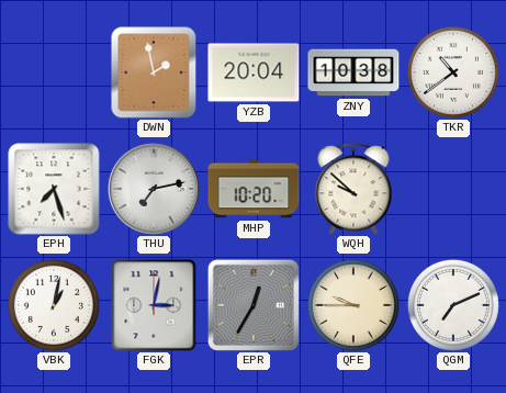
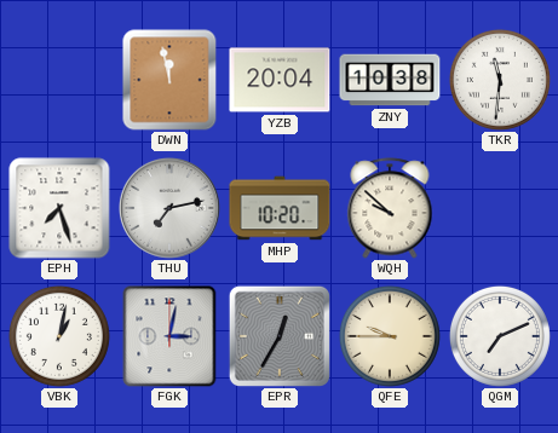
DWN: 1:58 -> 11:58 (169, 80)
TKR: 10:39 -> 11:31 (500, 80)
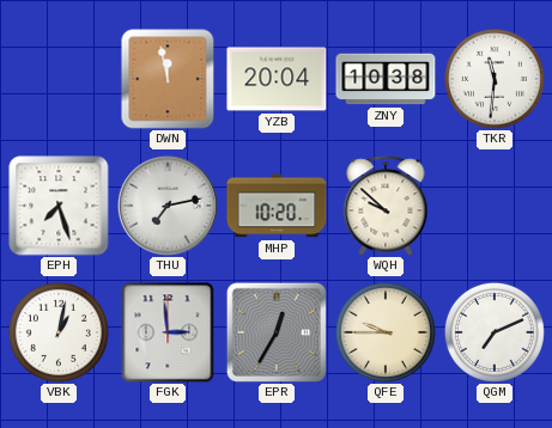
FGK: 3:02 -> 2:59 (168, 332)
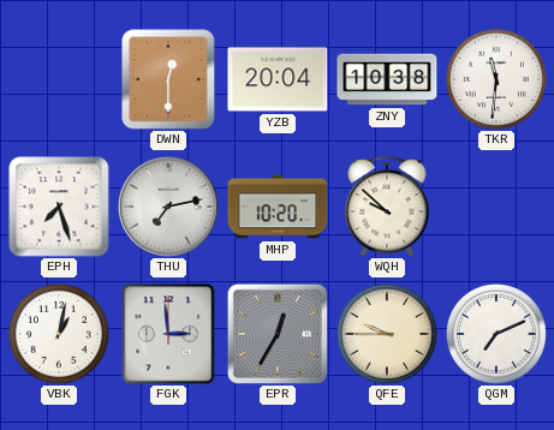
DWN: 11:58 -> 12:30 (168, 79)
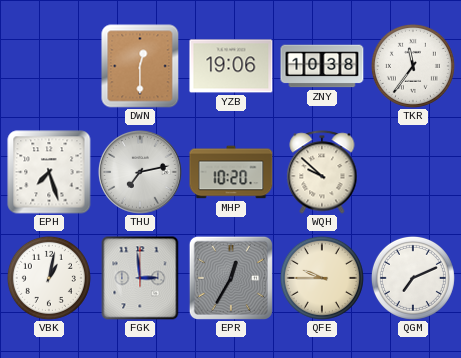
YZB: 20:04 -> 19:06 (231, 66)
TKR: 11:31 -> 11:36 (413, 66)
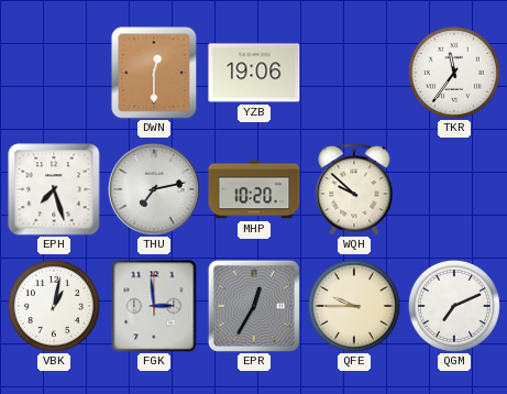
ZNY: 10:38 -> none (322, 66)
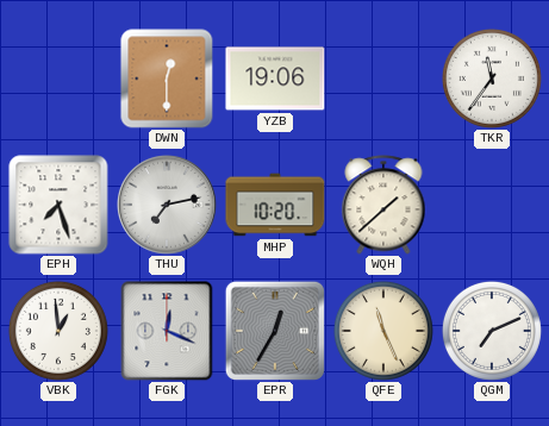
WQH: 9:52 -> 1:38 (383, 205)
VBK: 1:02 -> 12:59 (58, 331)
FGK: 2:59 -> 12:19 (167, 331)
QFE: 9:45 -> 11:26 (383, 331)
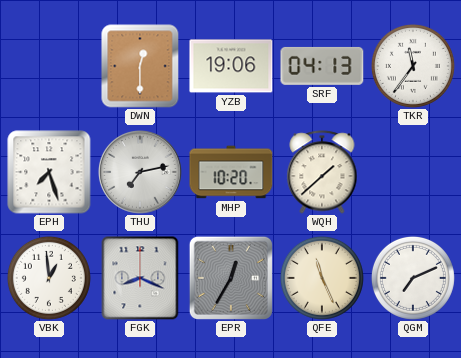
SRF: none -> 04:13 (322, 66)
FGK: 12:19 -> 8:19 (140, 278)
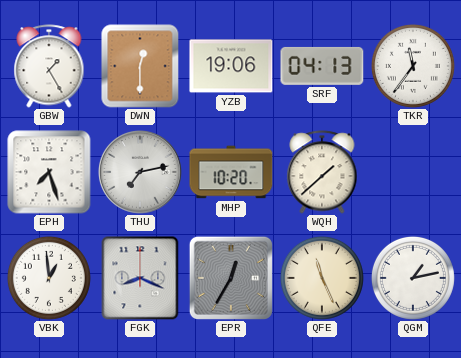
GBW: none -> 1:25 (49, 66)
QGM: 7:11 -> 1:13 (413, 278)
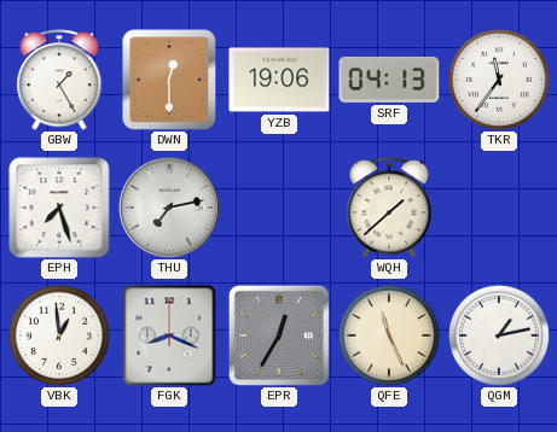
MHP: 10:20 -> none (231, 172)
